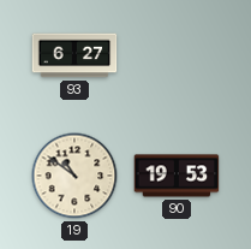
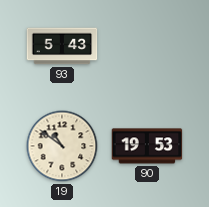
93: 6:27 -> 5:43 (62, 46)
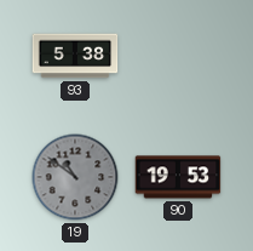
93: 5:43 -> 5:38 (75, 56)
19 dial: cream -> grey (75, 177)
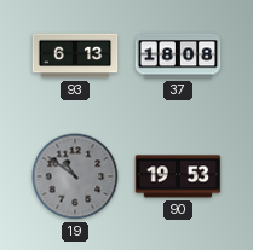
93: 5:38 -> 6:13 (75, 56)
37: none -> 18:08 (178, 56)
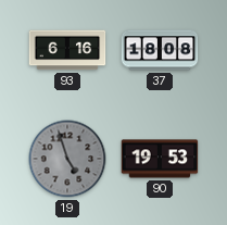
93: 6:13 -> 6:16 (67, 50)
19: 10:51 -> 4:57 (67, 159)
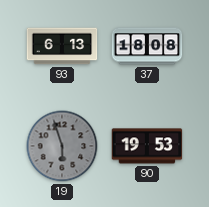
93: 6:16 -> 6:13 (62, 46)
19: 4:57 -> 5:57 (62, 146)
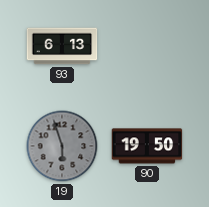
37: 18:08 -> none (147, 46)
90: 19:53 -> 19:50 (147, 146)
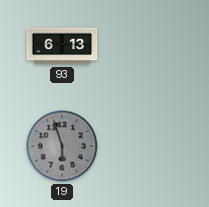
90: 19:50 -> none (147, 146)
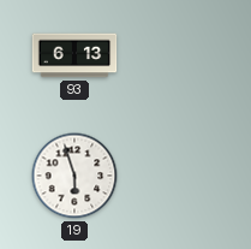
19 dial: grey -> white (74, 176)
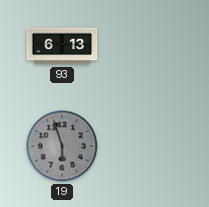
19 dial: white -> grey (62, 146)
